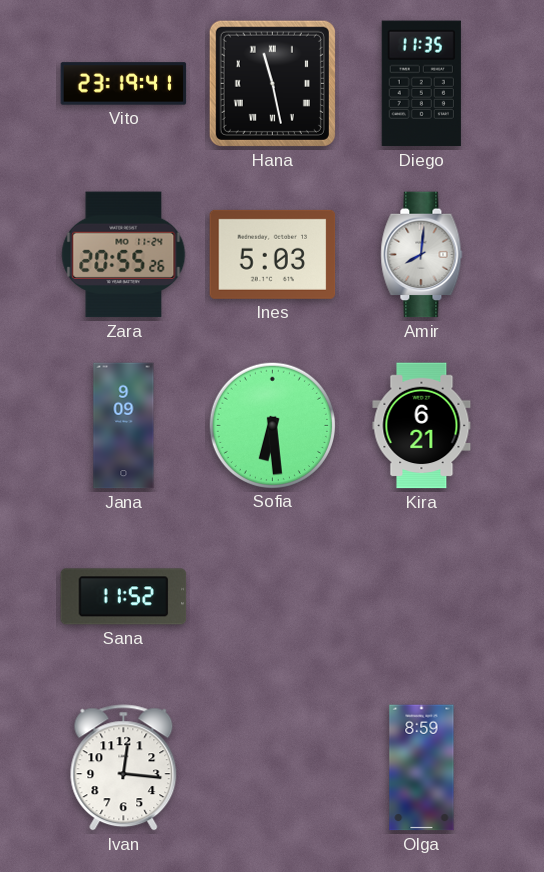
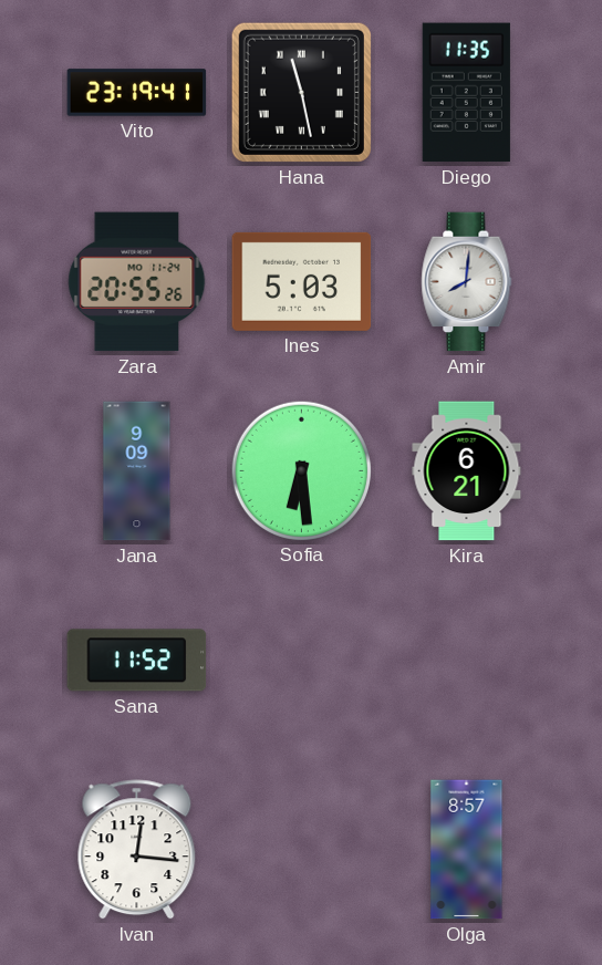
Olga: 8:59 -> 8:57 (467, 850)
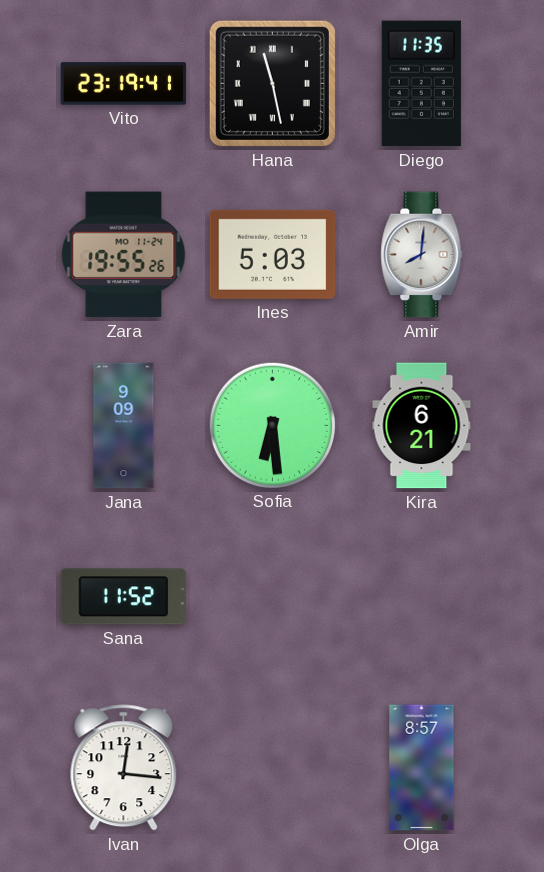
Zara: 20:55 -> 19:55 (124, 255)
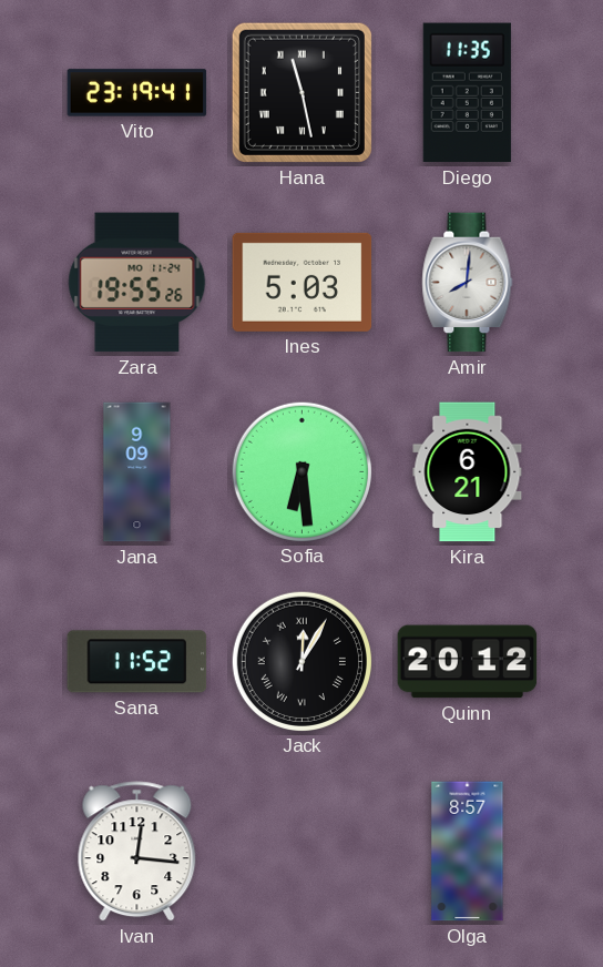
Jack: none -> 12:05 (301, 661)
Quinn: none -> 20:12 (468, 662)
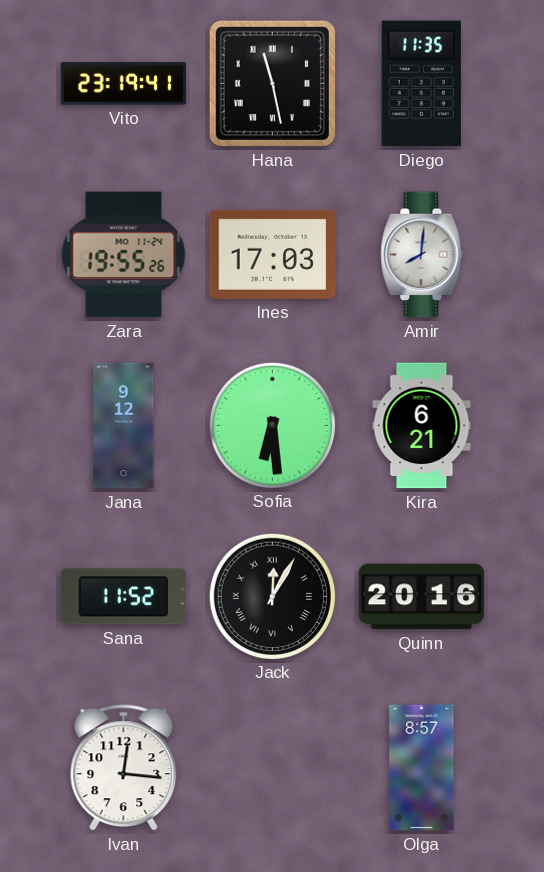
Ines: 5:03 -> 17:03 (273, 254)
Jana: 9:09 -> 9:12 (124, 426)
Quinn: 20:12 -> 20:16 (422, 597)
